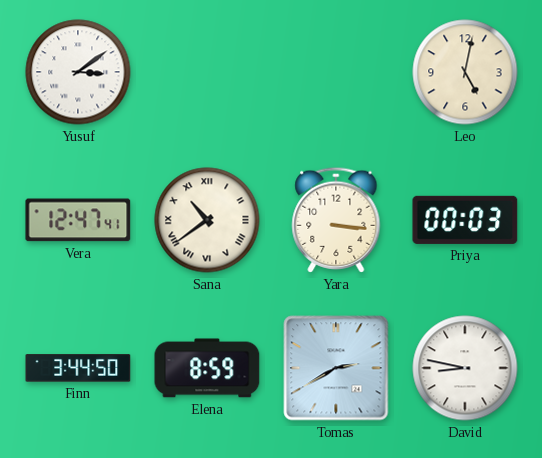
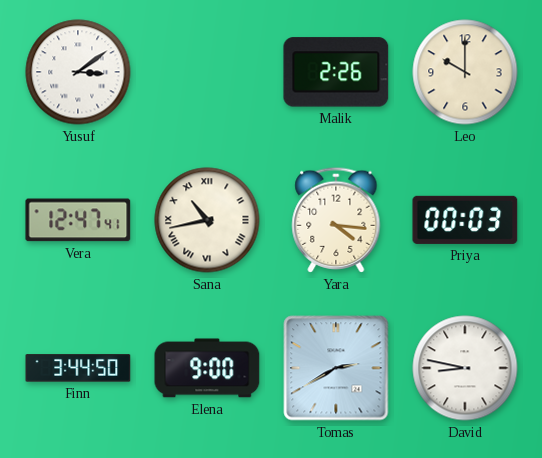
Malik: none -> 2:26 (336, 72)
Leo: 5:02 -> 10:00 (465, 72)
Sana: 10:39 -> 10:43 (207, 220)
Yara: 3:16 -> 4:16 (336, 220)
Elena: 8:59 -> 9:00 (207, 368)
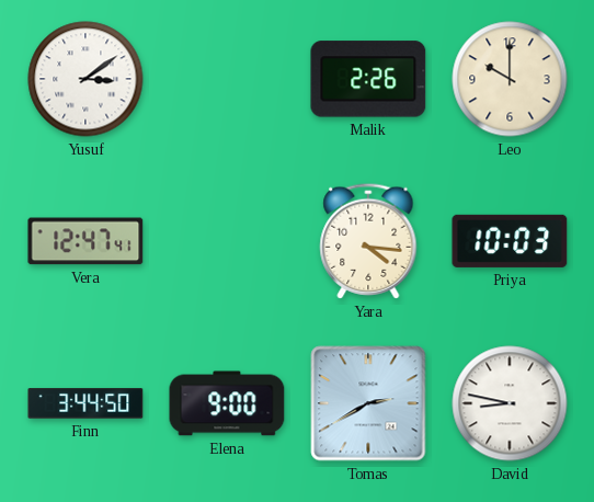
Sana: 10:43 -> none (207, 220)
Priya: 00:03 -> 10:03 (510, 241)
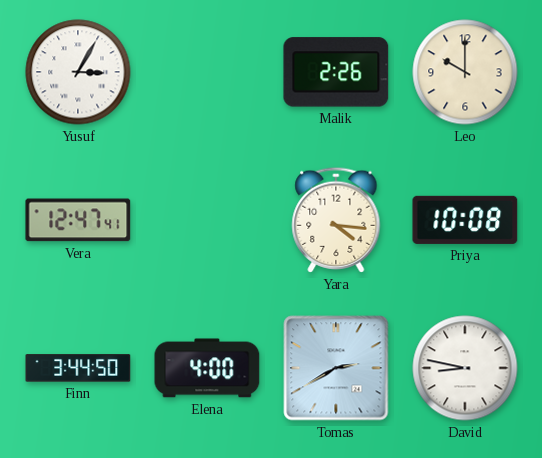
Yusuf: 3:09 -> 3:05 (78, 72)
Priya: 10:03 -> 10:08 (465, 220)
Elena: 9:00 -> 4:00 (207, 368)
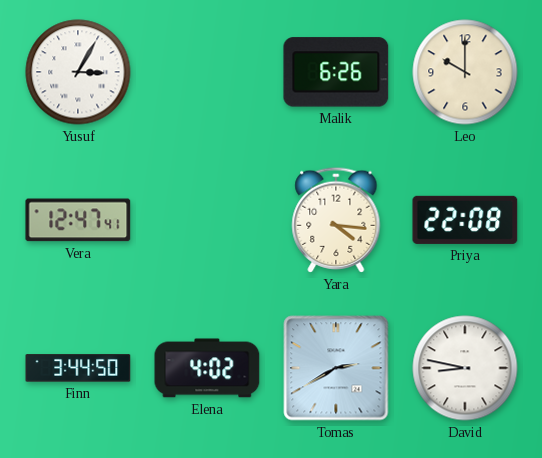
Malik: 2:26 -> 6:26 (336, 72)
Priya: 10:08 -> 22:08 (465, 220)
Elena: 4:00 -> 4:02 (207, 368)
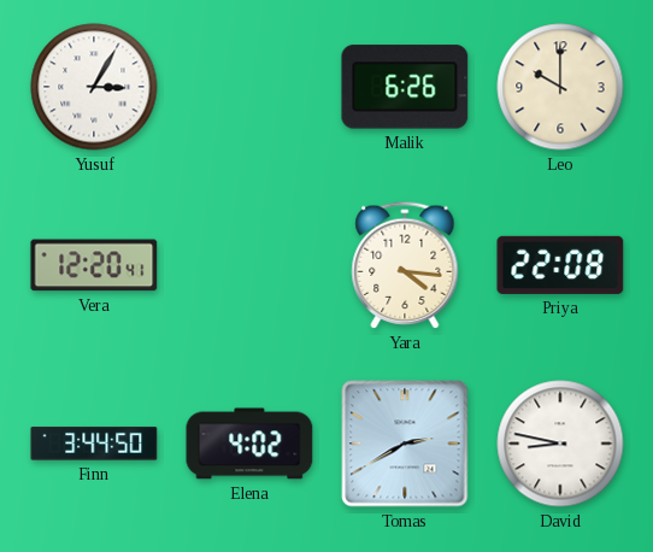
Vera: 12:47 -> 12:20 (94, 265)
